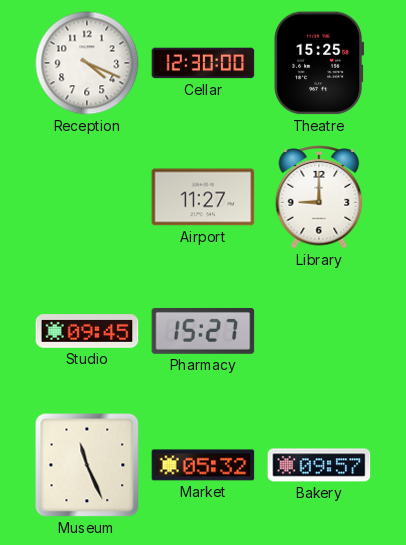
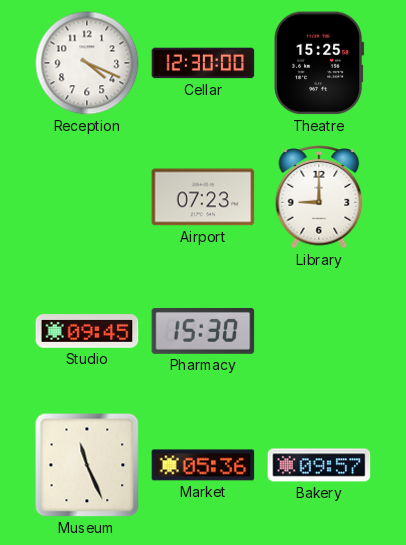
Airport: 11:27 -> 07:23 (203, 197)
Pharmacy: 15:27 -> 15:30 (203, 331)
Market: 05:32 -> 05:36 (203, 465)
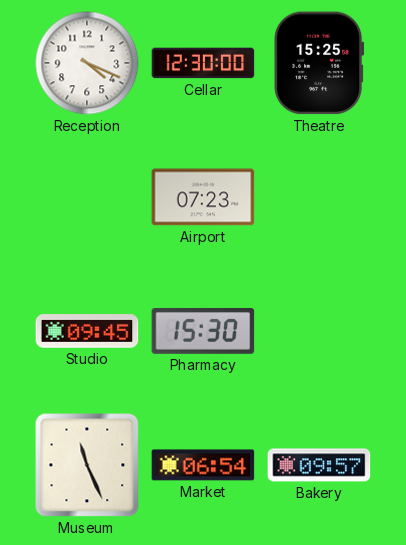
Library: 9:00 -> none (319, 198)
Market: 05:36 -> 06:54 (203, 465)
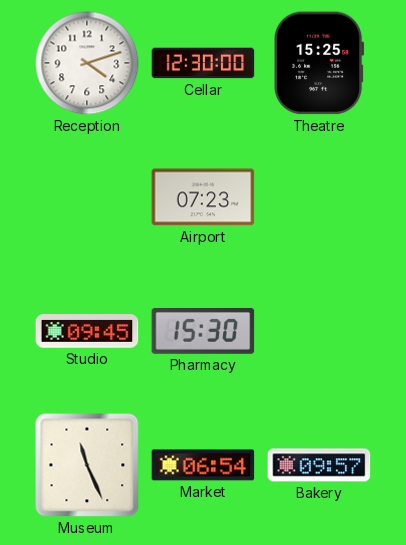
Reception: 4:19 -> 4:12 (87, 63)
